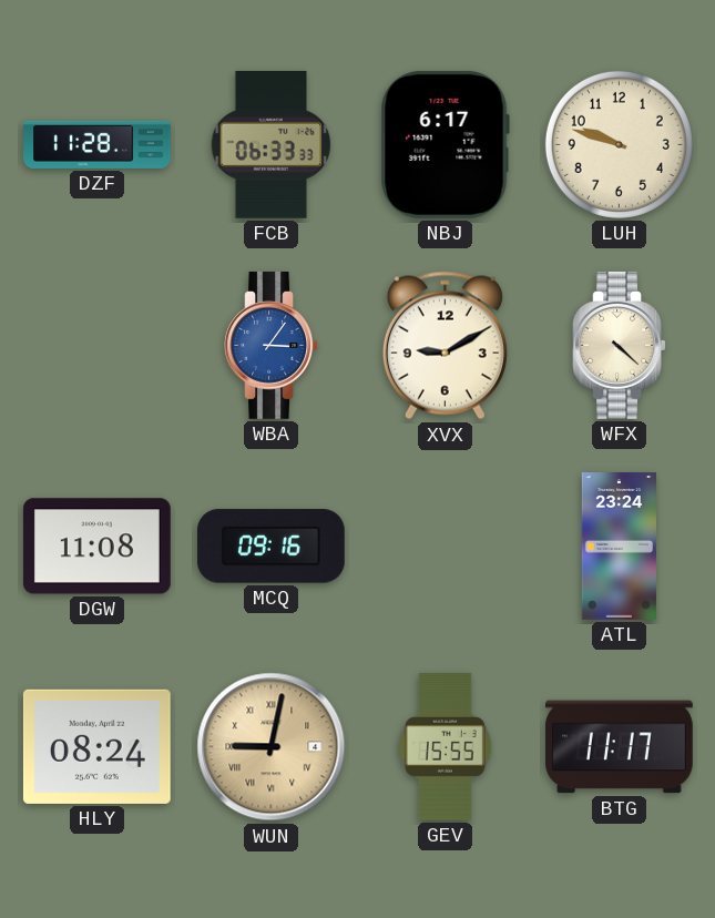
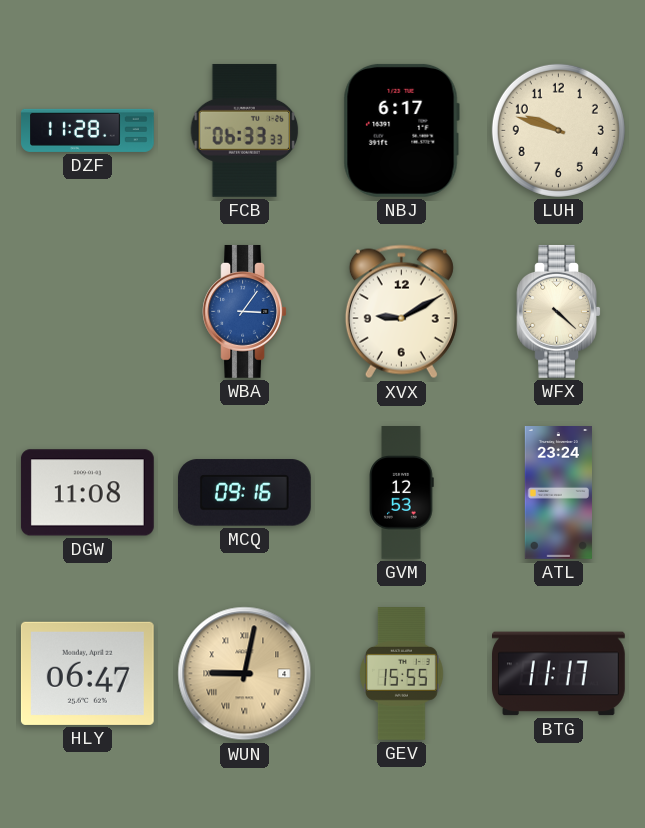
GVM: none -> 12:53 (402, 493)
HLY: 08:24 -> 06:47 (87, 673)
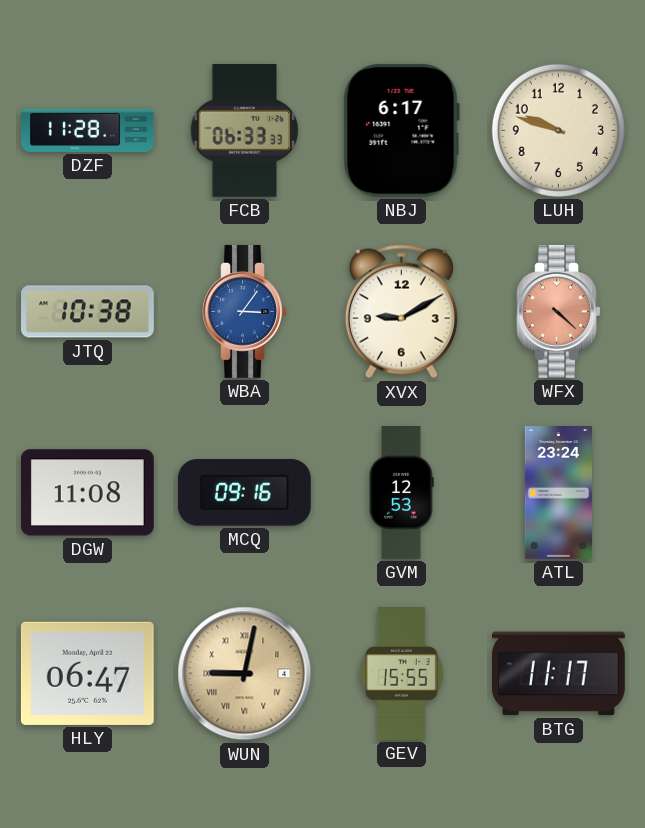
JTQ: none -> 10:38 (88, 312)
WFX dial: cream -> salmon (559, 312)
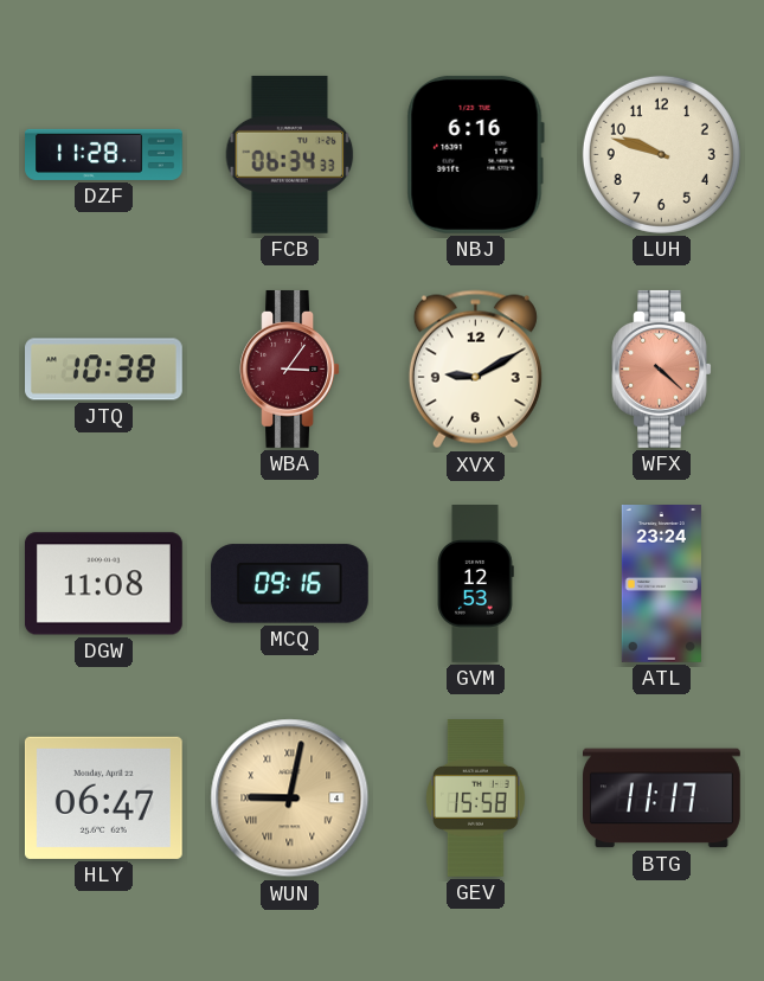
FCB: 06:33 -> 06:34 (290, 154)
NBJ: 6:17 -> 6:16 (475, 154)
WBA dial: blue -> burgundy (290, 370)
GEV: 15:55 -> 15:58 (476, 799)
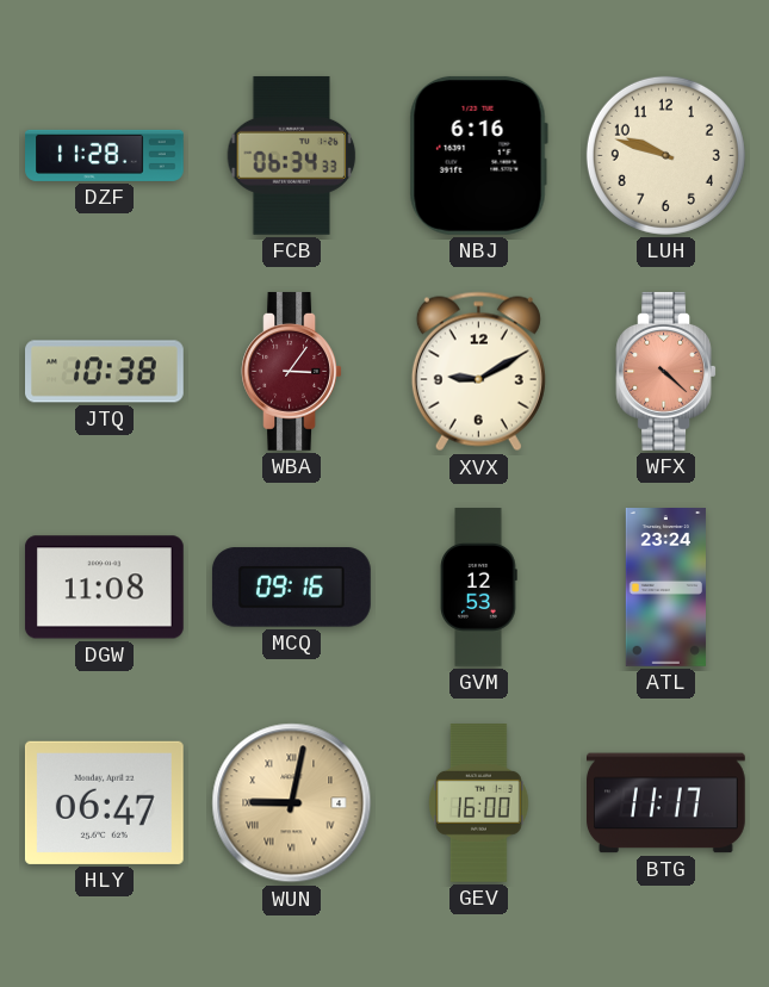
GEV: 15:58 -> 16:00 (479, 803)
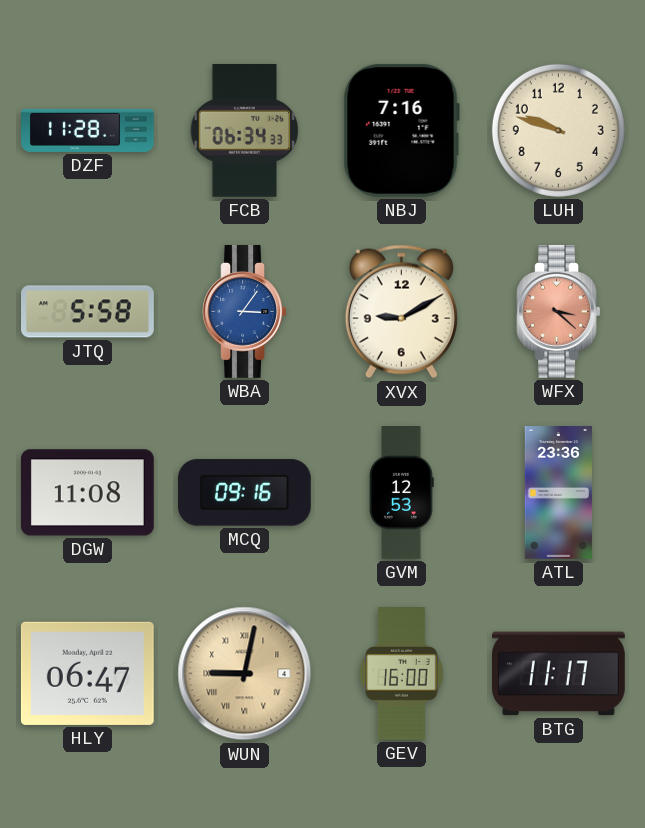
NBJ: 6:16 -> 7:16 (401, 130)
JTQ: 10:38 -> 5:58 (88, 312)
WBA dial: burgundy -> blue (245, 312)
WFX: 4:22 -> 3:22 (559, 312)
ATL: 23:24 -> 23:36 (558, 493)
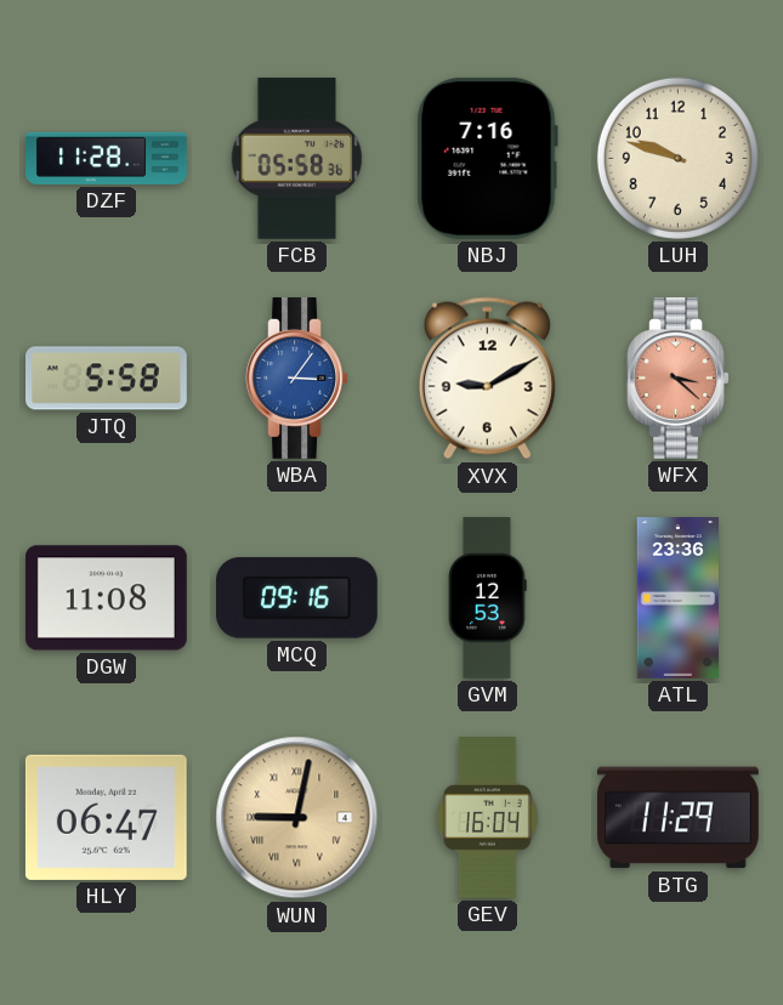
FCB: 06:34 -> 05:58 (297, 158)
GEV: 16:00 -> 16:04 (488, 818)
BTG: 11:17 -> 11:29 (679, 818)
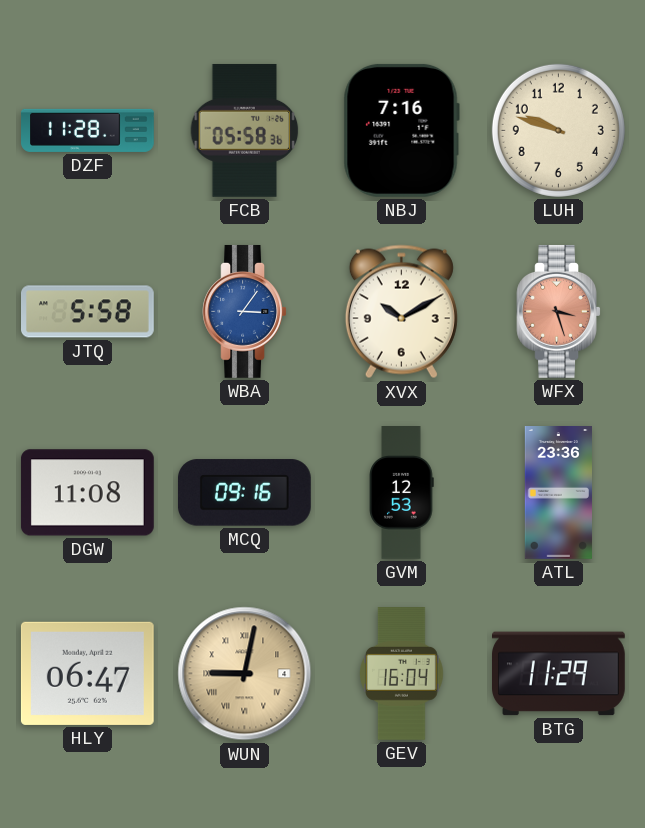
XVX: 9:10 -> 10:10 (401, 312)
WFX: 3:22 -> 3:27 (559, 312)
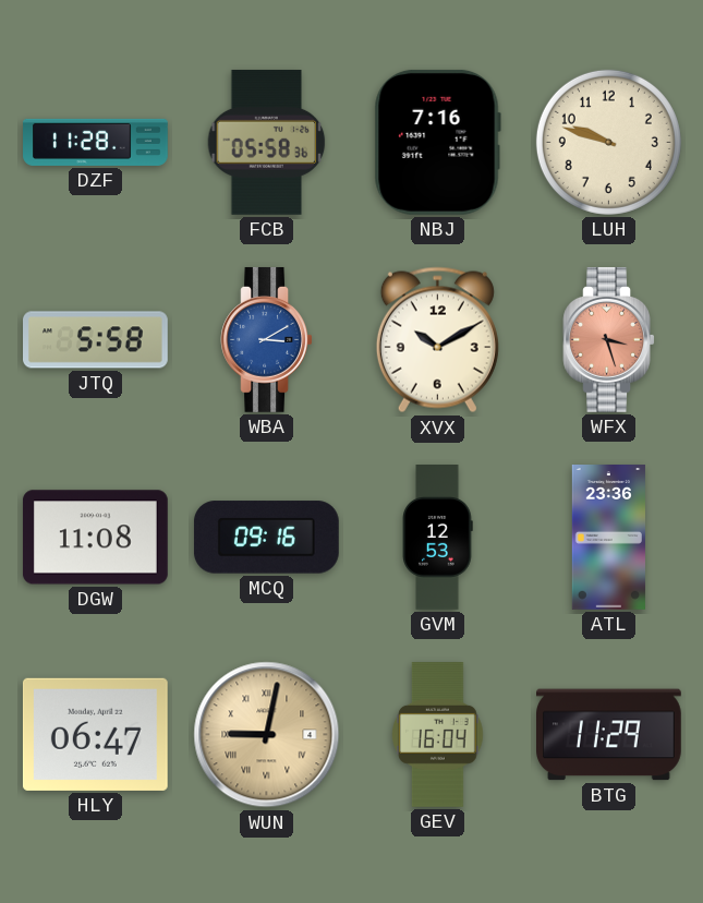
WBA: 3:06 -> 3:10 (267, 340)
